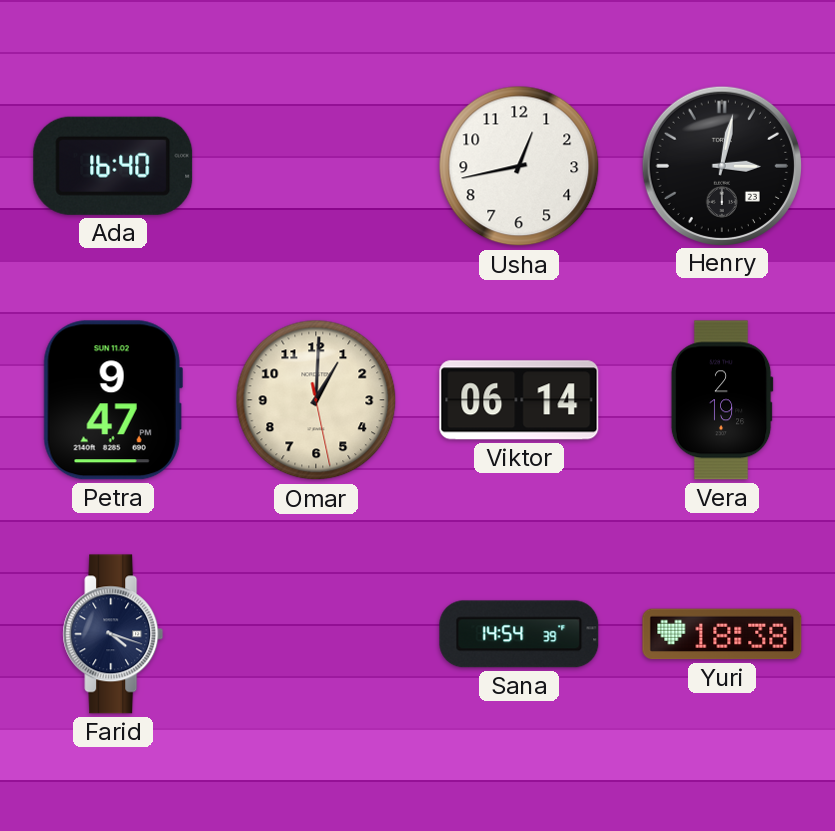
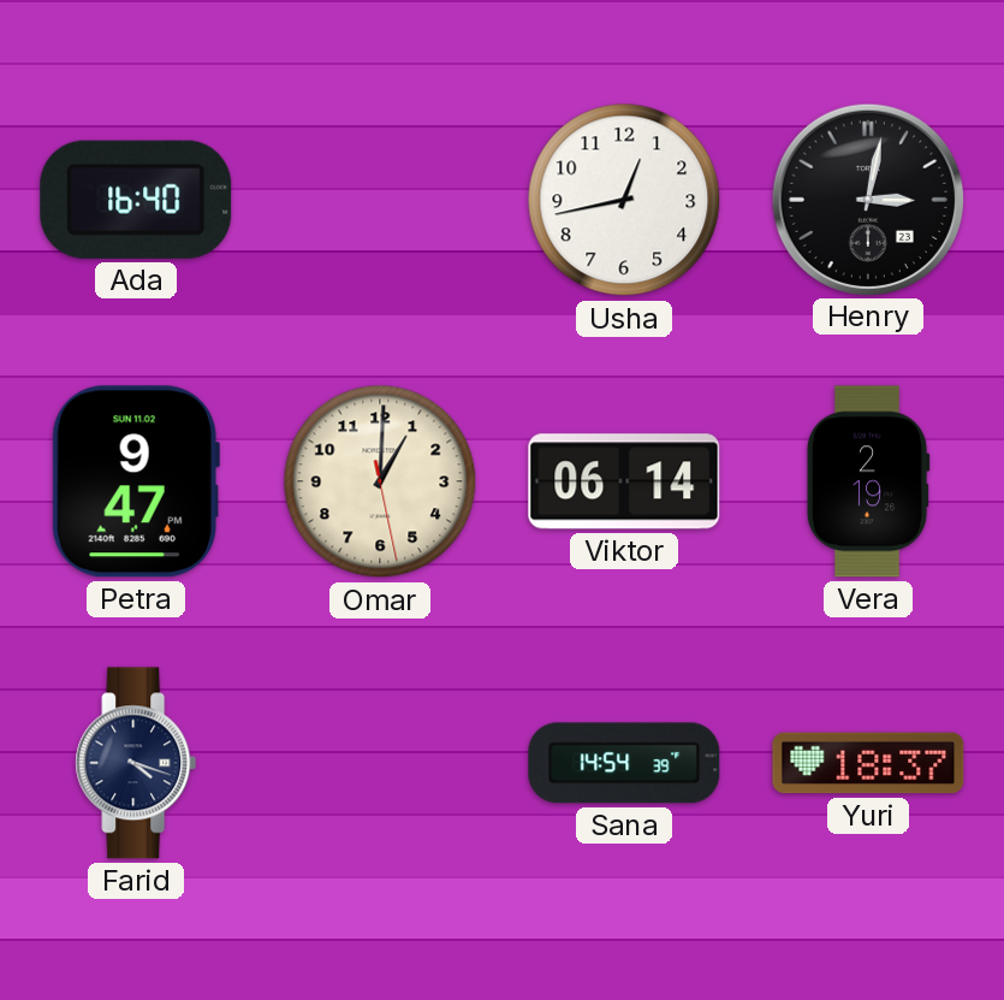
Yuri: 18:38 -> 18:37 (868, 763)
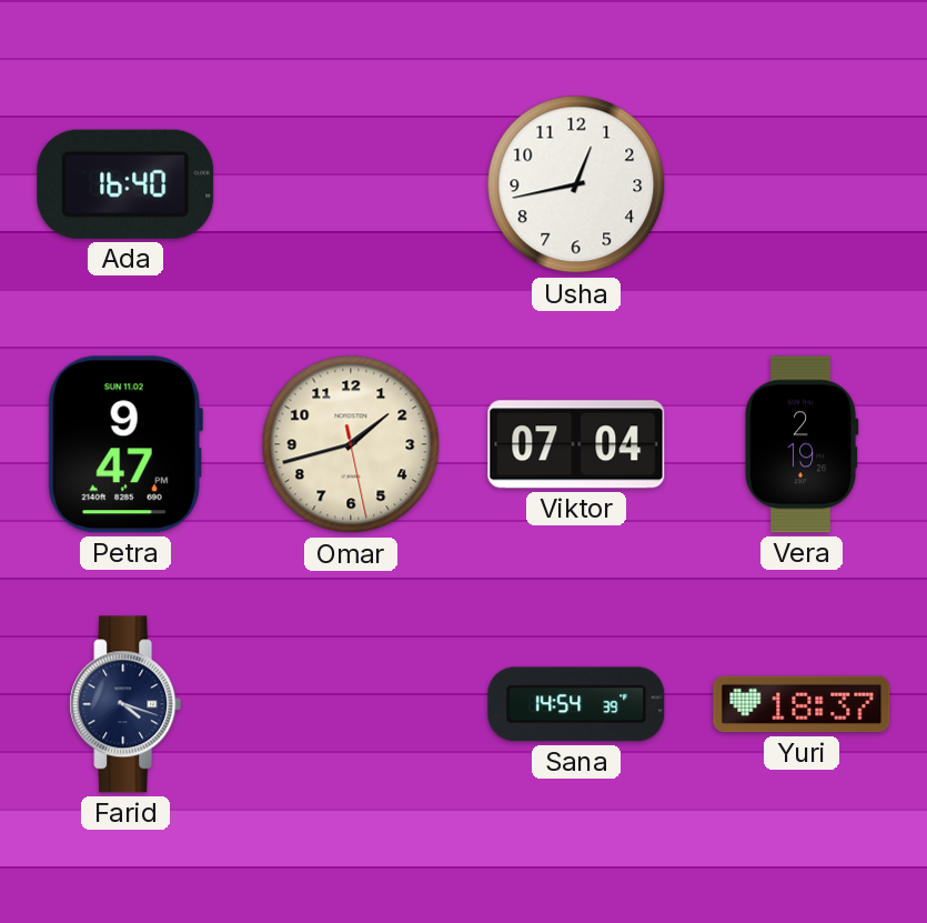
Henry: 3:02 -> none (867, 199)
Omar: 1:00 -> 1:42 (351, 444)
Viktor: 06:14 -> 07:04 (576, 444)
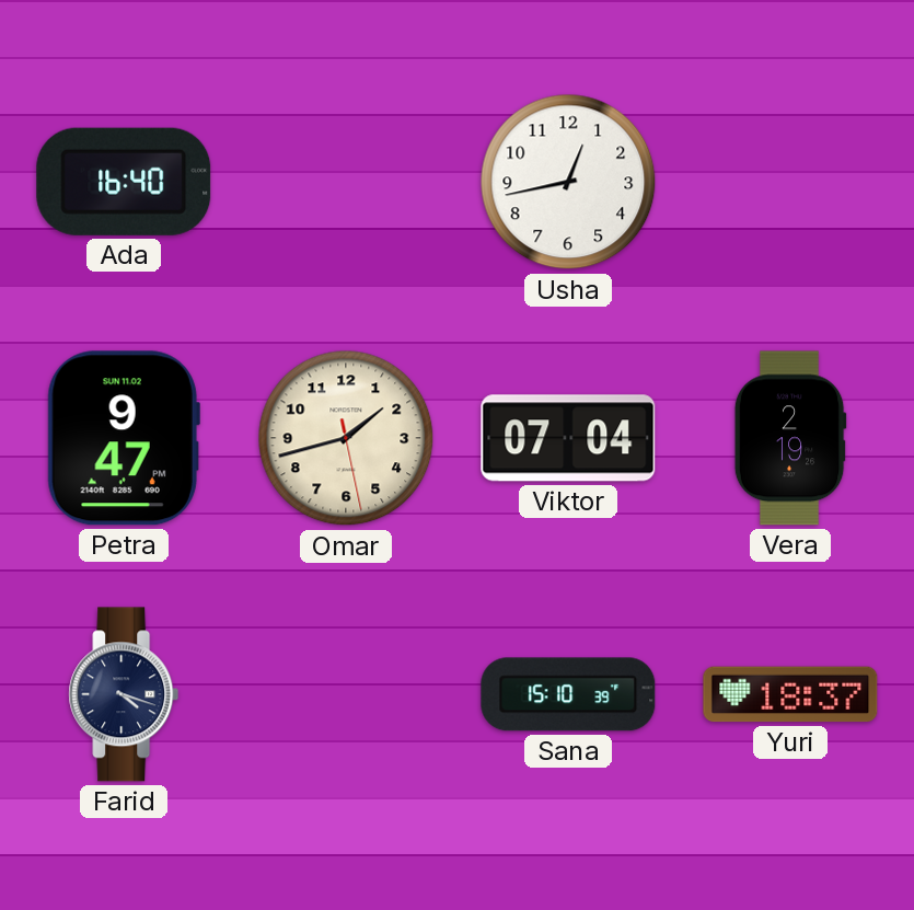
Sana: 14:54 -> 15:10 (568, 694)
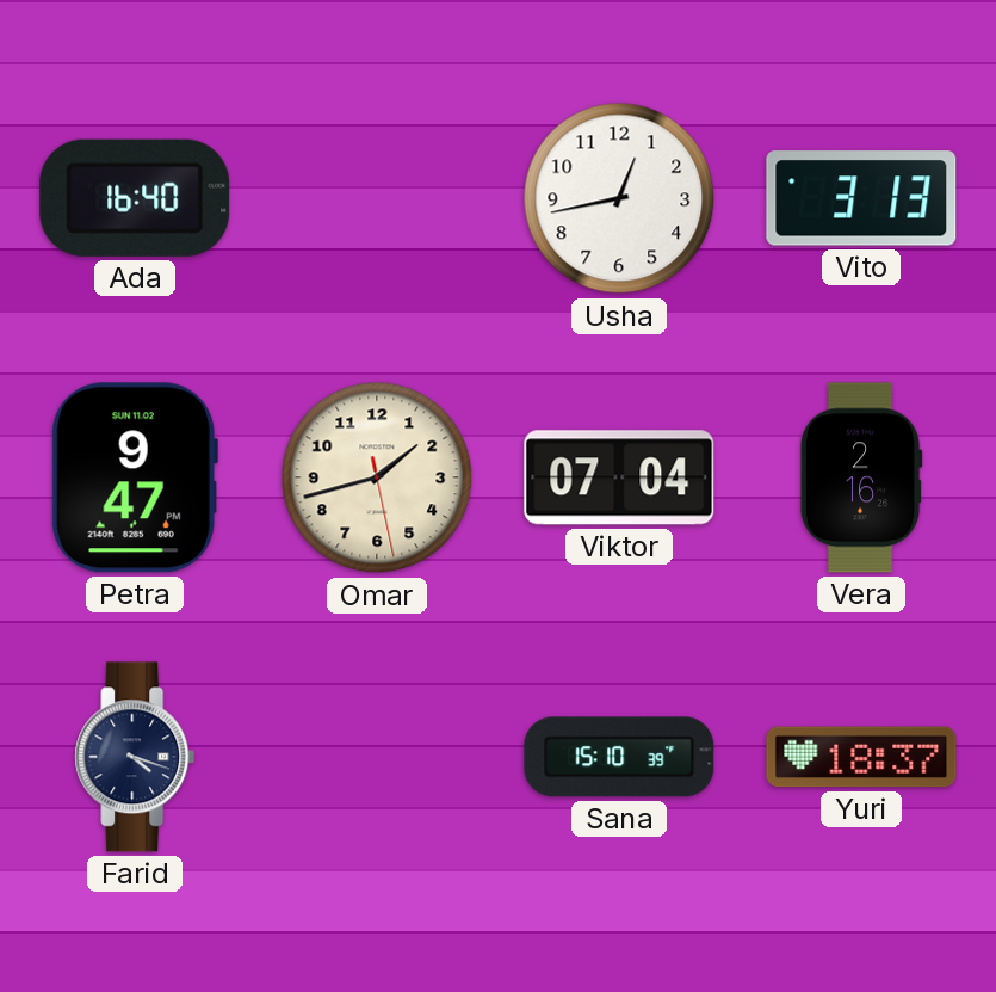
Vito: none -> 3:13 (861, 198)
Vera: 2:19 -> 2:16 (861, 477)
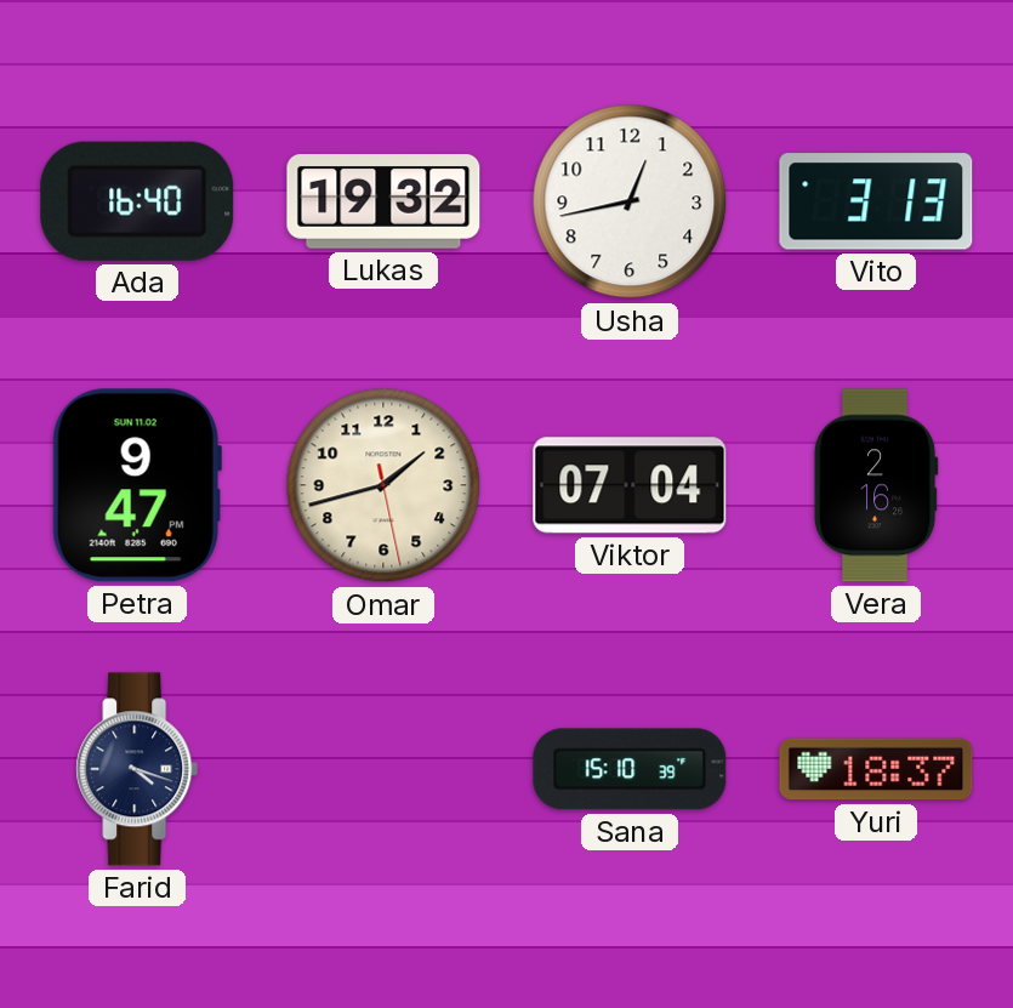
Lukas: none -> 19:32 (383, 203)
